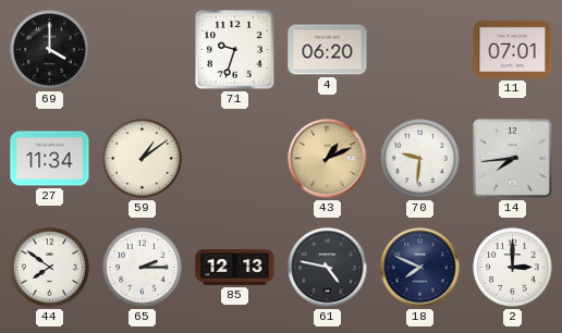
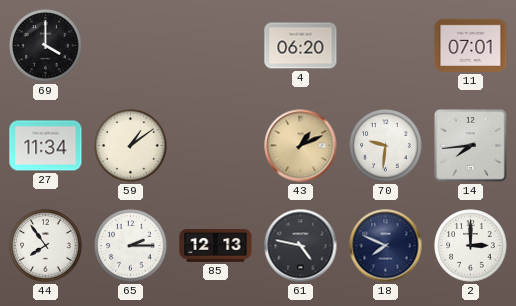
71: 9:33 -> none (235, 50)
44: 7:51 -> 7:54 (46, 246)
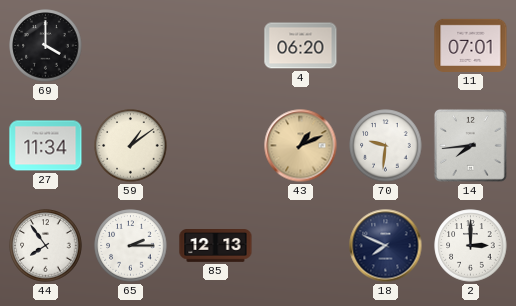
61: 4:47 -> none (301, 246)
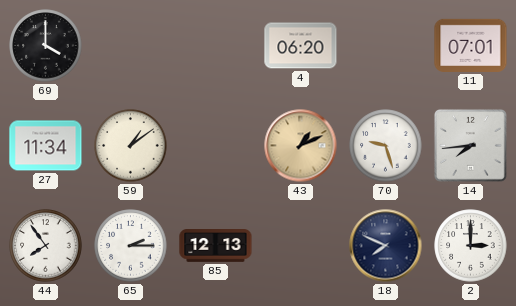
70: 9:31 -> 9:27 (386, 146)
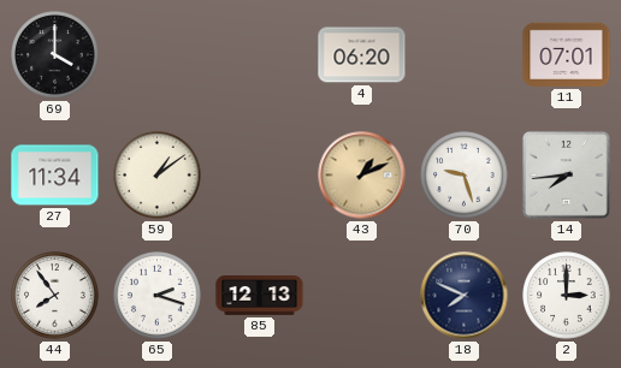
65: 2:15 -> 2:18 (158, 296)
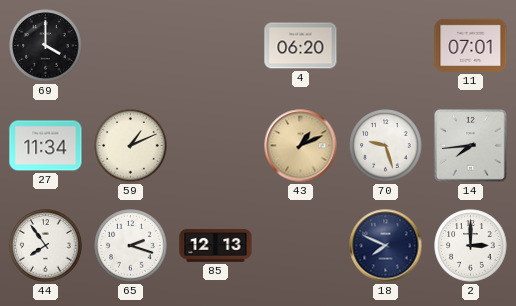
59: 1:09 -> 1:11 (131, 146)
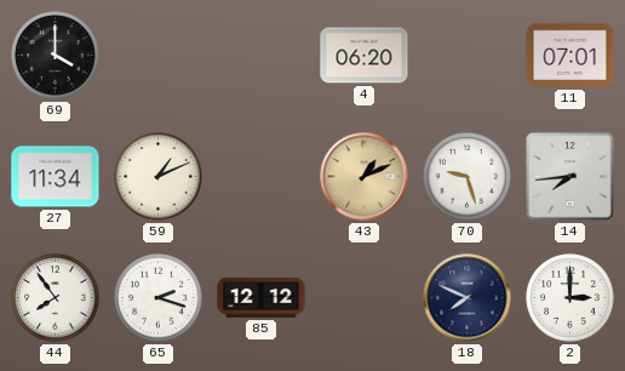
85: 12:13 -> 12:12 (262, 298)
